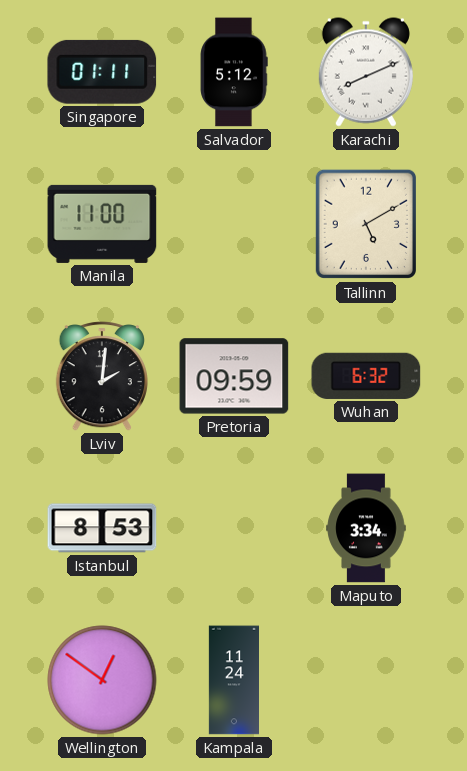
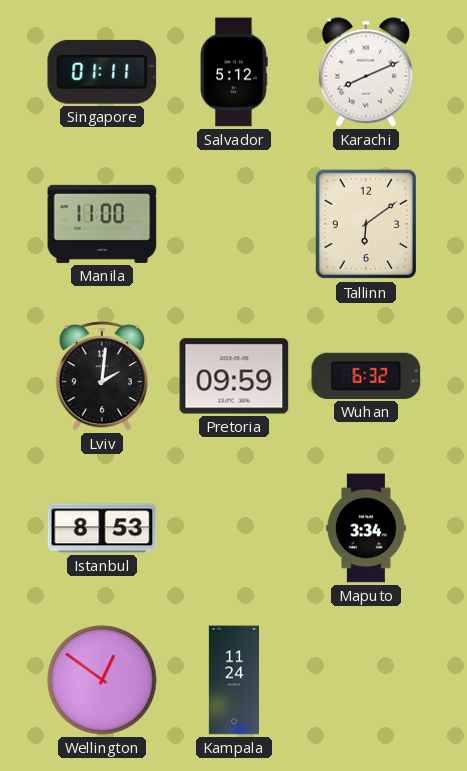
Tallinn: 5:10 -> 6:09 (365, 224)
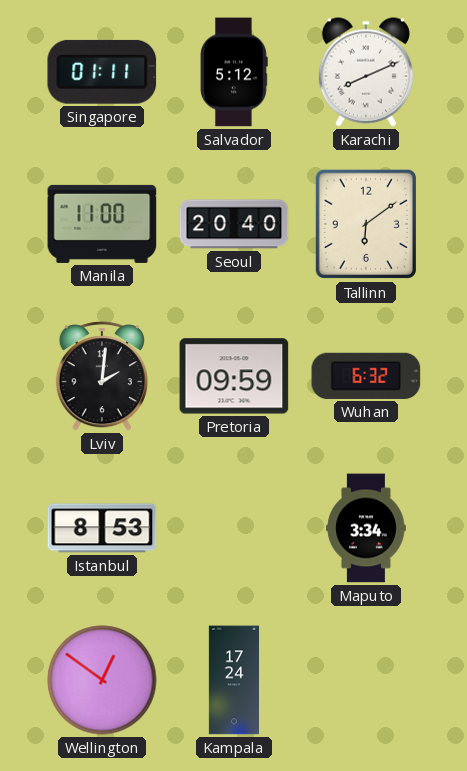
Seoul: none -> 20:40 (234, 224)
Kampala: 11:24 -> 17:24 (233, 680)
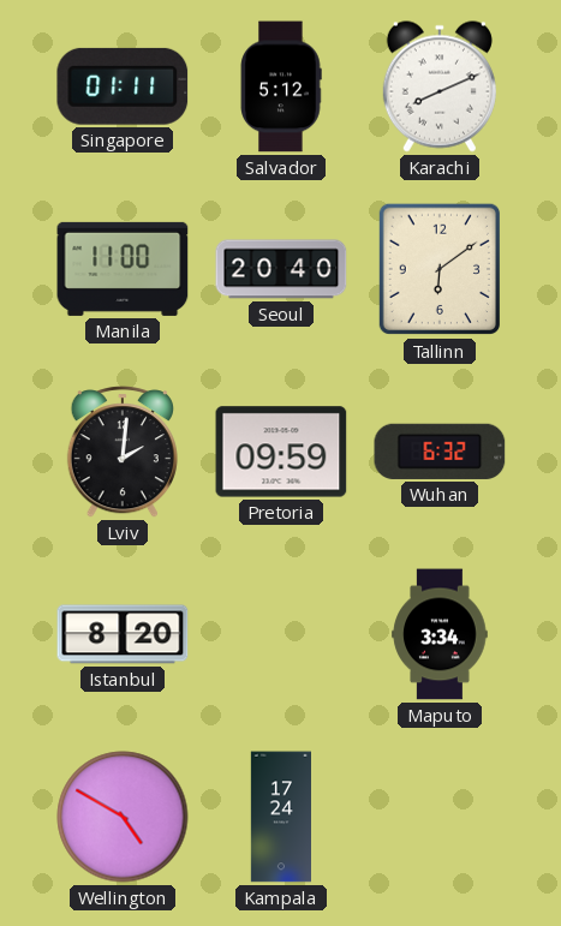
Istanbul: 8:53 -> 8:20 (123, 634)
Wellington: 12:51 -> 4:50 (123, 817)
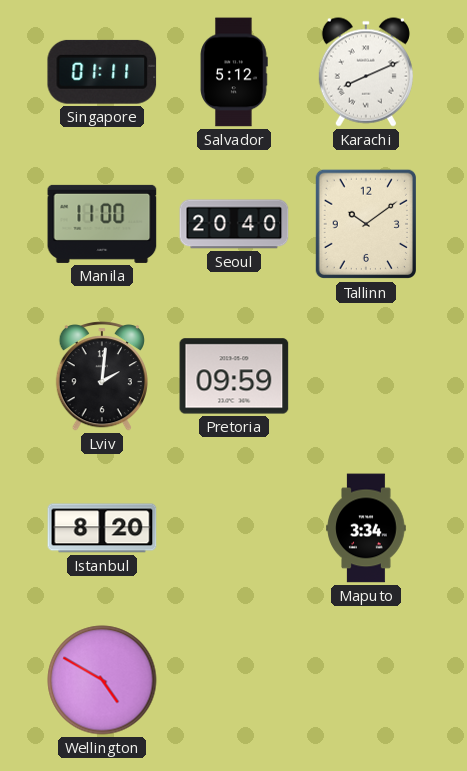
Tallinn: 6:09 -> 10:09 (365, 224)
Wuhan: 6:32 -> none (440, 452)
Kampala: 17:24 -> none (280, 817)
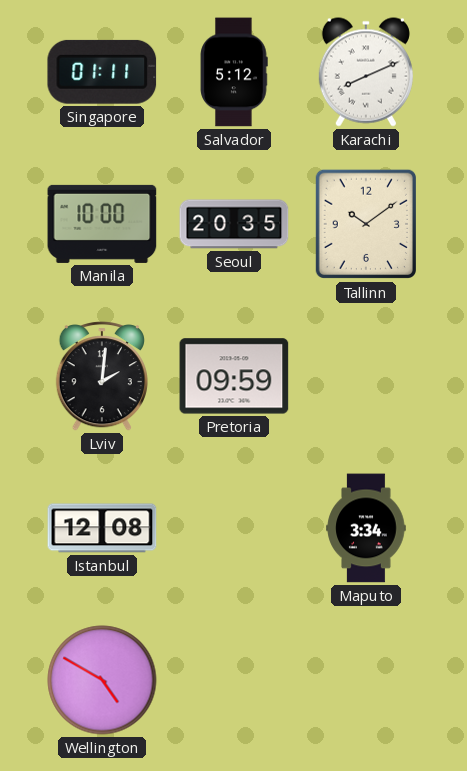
Manila: 11:00 -> 10:00 (102, 224)
Seoul: 20:40 -> 20:35 (234, 224)
Istanbul: 8:20 -> 12:08 (102, 528)
